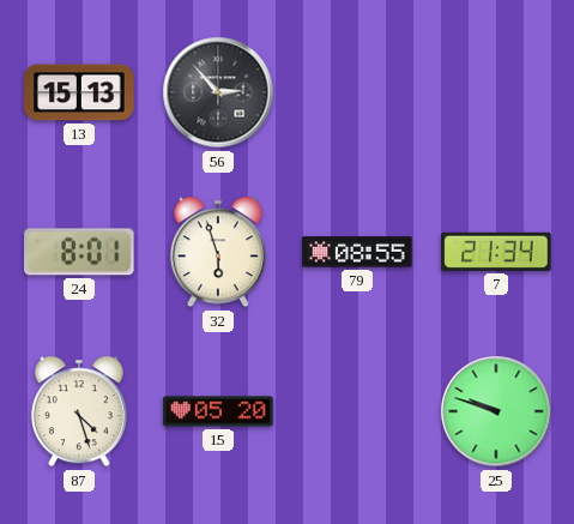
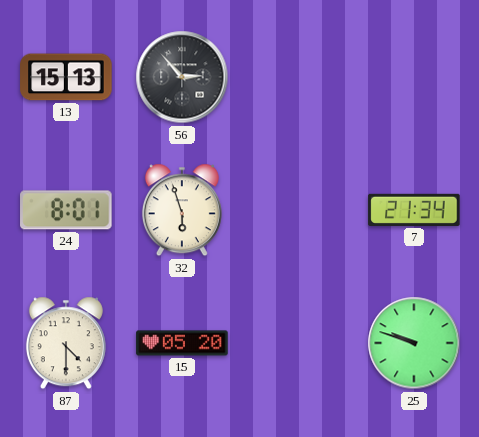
79: 08:55 -> none (357, 252)
87: 4:27 -> 4:30 (66, 343)
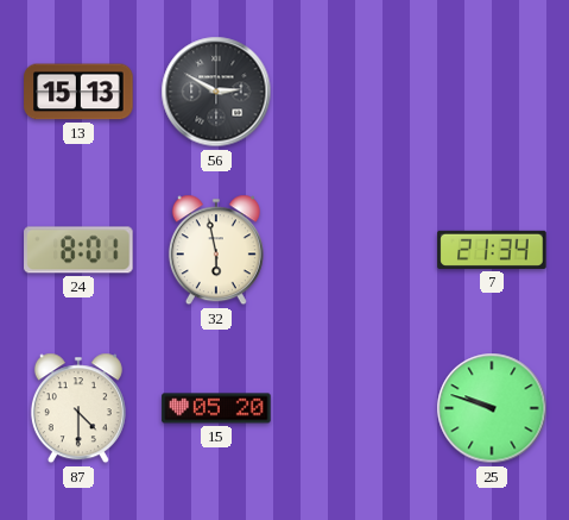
56: 2:53 -> 2:50 (216, 92)
32: 5:57 -> 5:58 (216, 250)
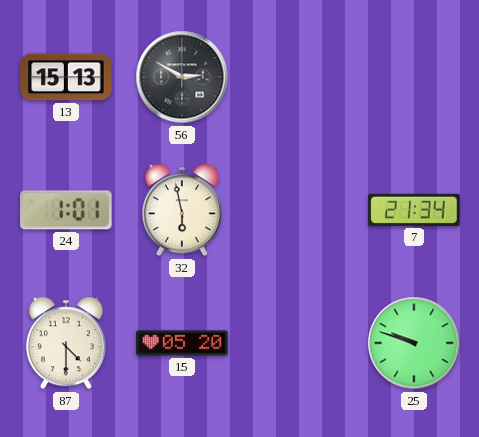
24: 8:01 -> 1:01 (66, 210)
